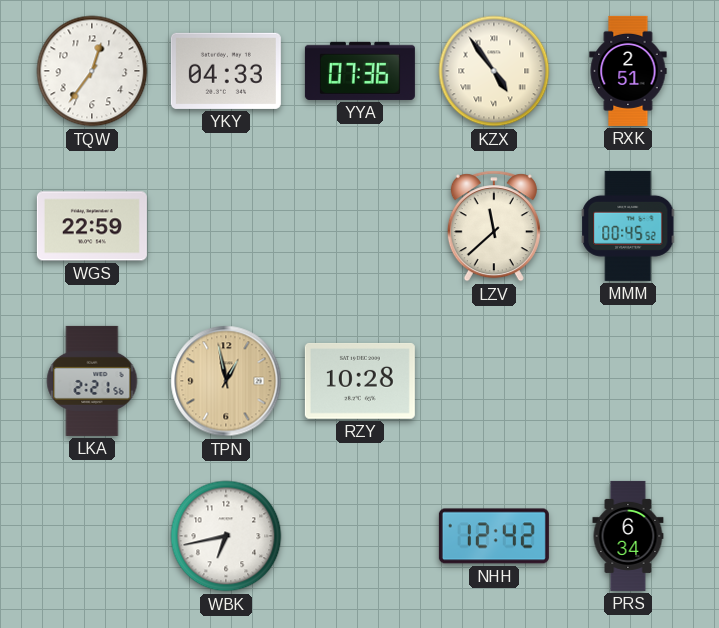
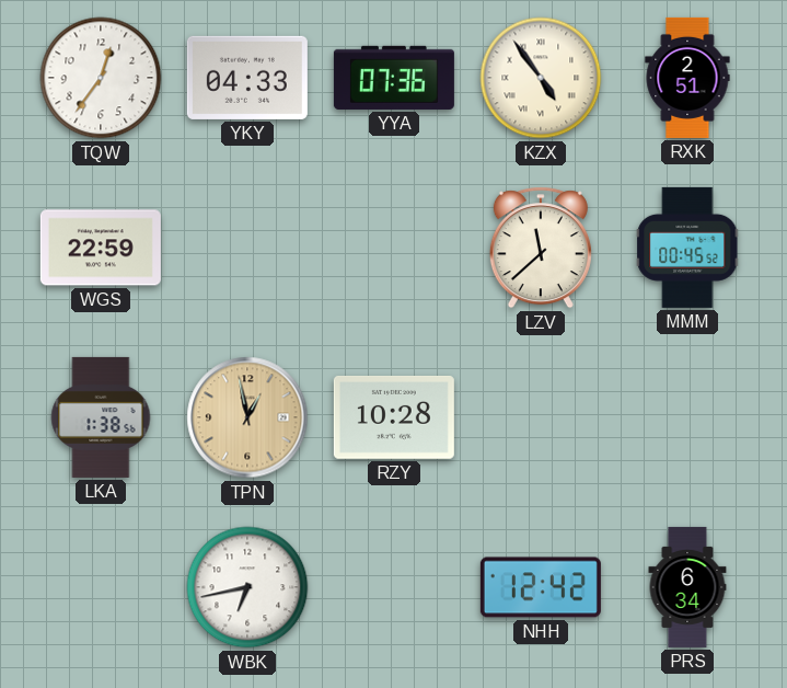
LKA: 2:21 -> 1:38 (101, 417)
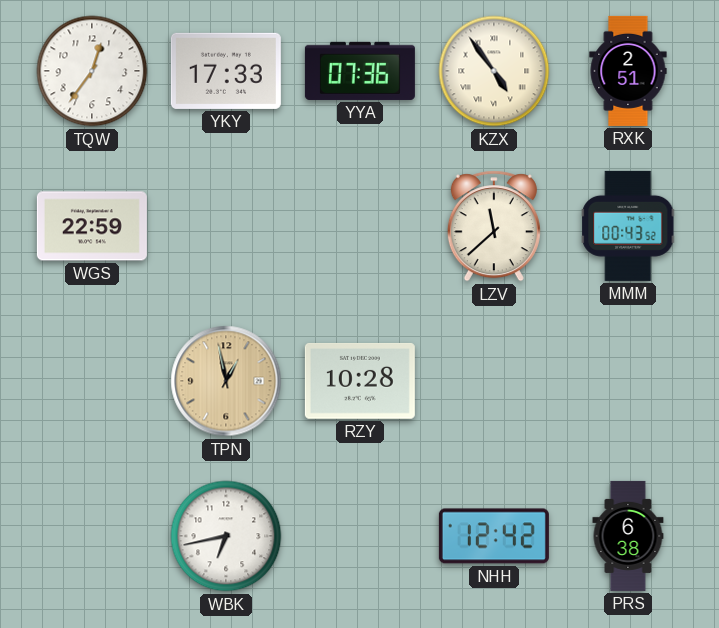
YKY: 04:33 -> 17:33 (226, 71)
MMM: 00:45 -> 00:43 (628, 226)
LKA: 1:38 -> none (101, 417)
PRS: 6:34 -> 6:38 (628, 536)
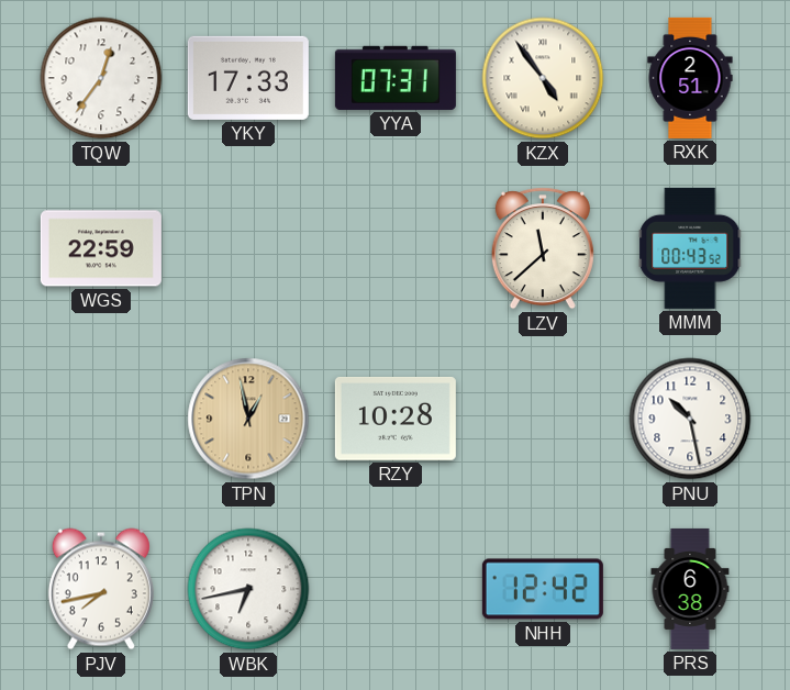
YYA: 07:36 -> 07:31 (396, 78)
PNU: none -> 10:28 (690, 419)
PJV: none -> 7:43 (101, 589)
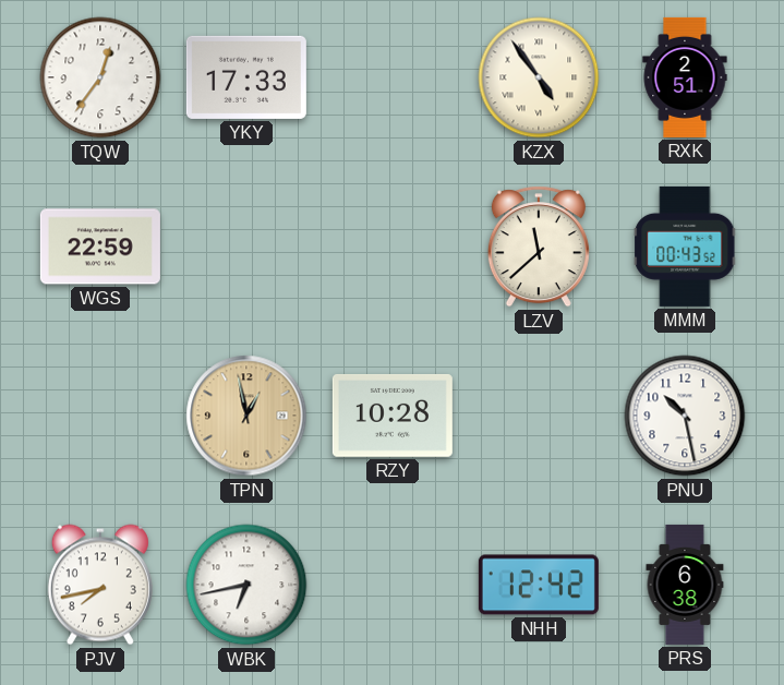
YYA: 07:31 -> none (396, 78)
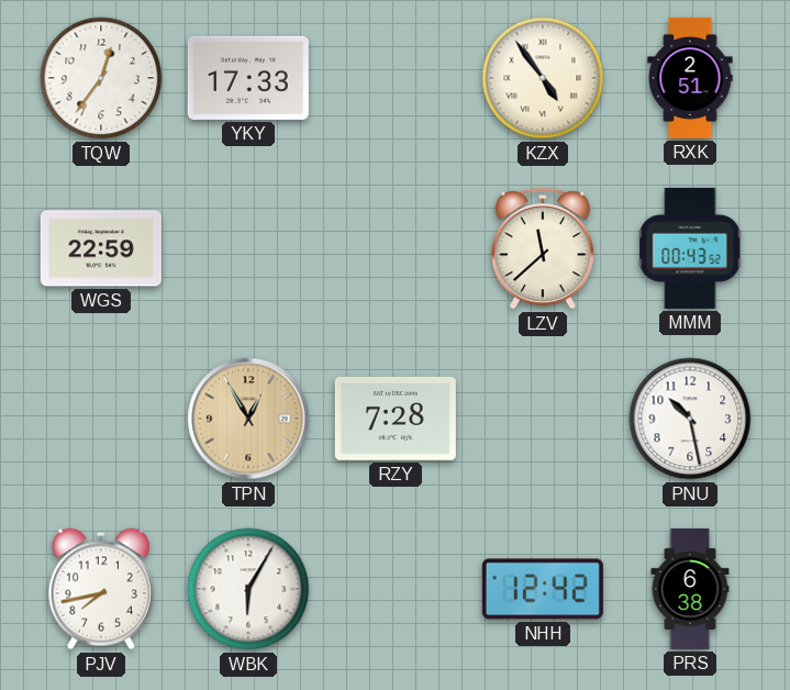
TPN: 12:58 -> 12:55 (248, 419)
RZY: 10:28 -> 7:28 (396, 419)
WBK: 6:43 -> 6:05 (248, 589)
